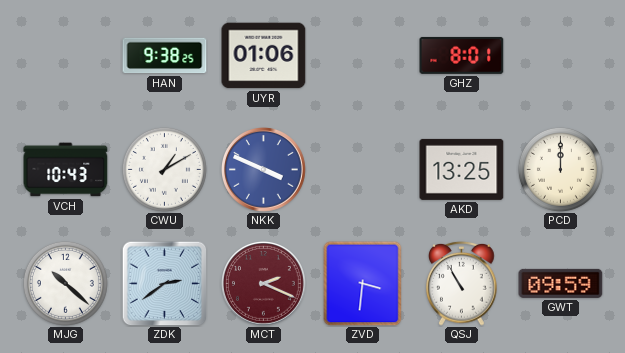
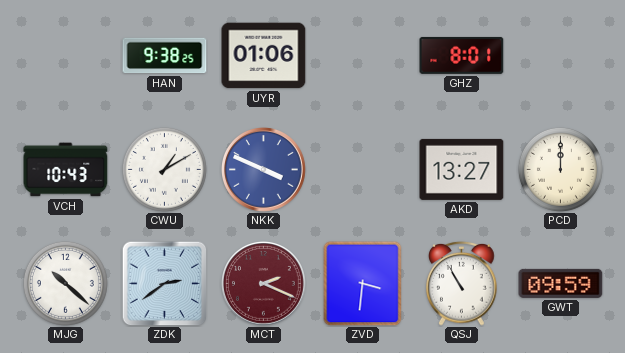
AKD: 13:25 -> 13:27 (462, 169)
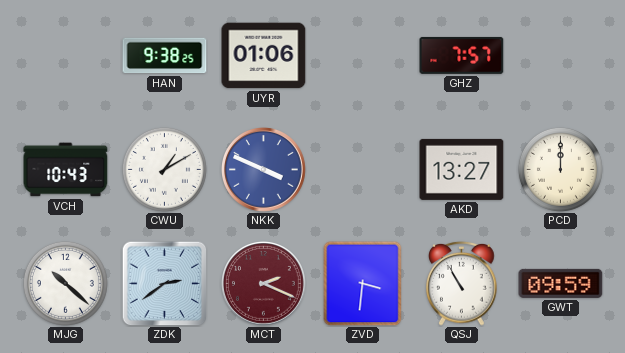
GHZ: 8:01 -> 7:57 (462, 55)
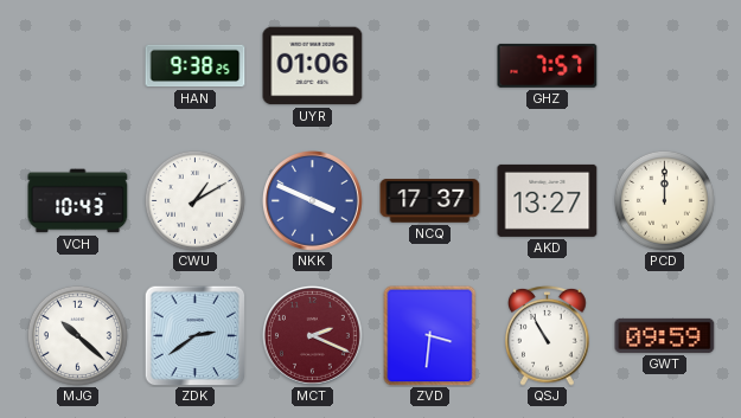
NCQ: none -> 17:37 (430, 201)
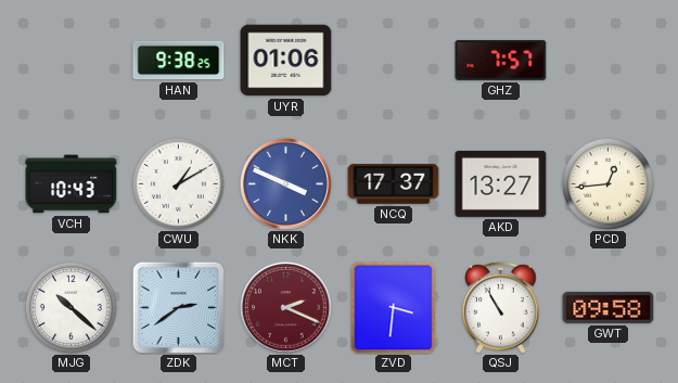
PCD: 12:00 -> 12:44 (607, 183)
GWT: 09:59 -> 09:58 (609, 307)
